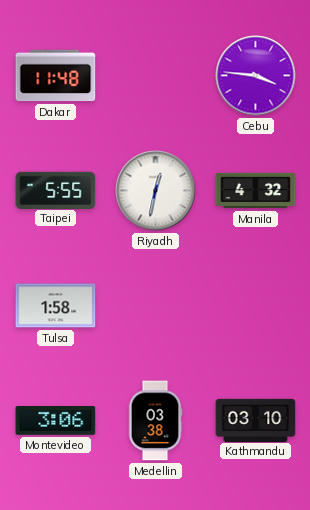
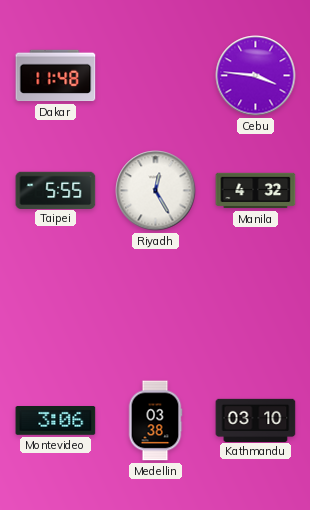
Riyadh: 12:32 -> 12:25 (156, 191)
Tulsa: 1:58 -> none (56, 306)
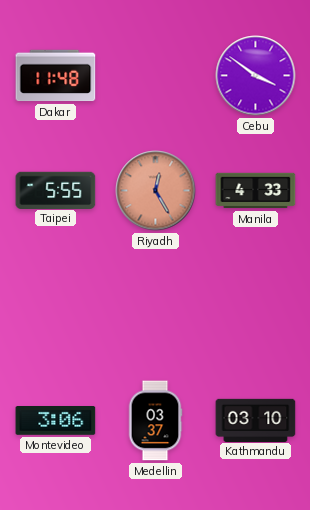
Cebu: 3:46 -> 3:51 (256, 76)
Riyadh dial: white -> salmon (156, 191)
Manila: 4:32 -> 4:33 (256, 191)
Medellin: 03:38 -> 03:37 (155, 421)
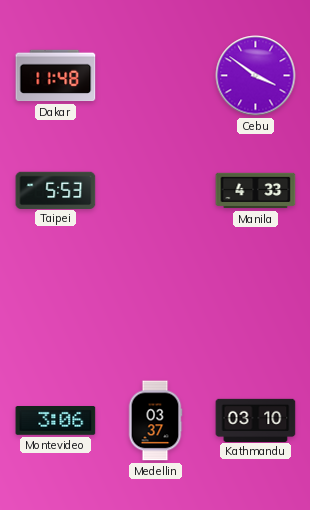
Taipei: 5:55 -> 5:53 (56, 190)
Riyadh: 12:25 -> none (156, 191)
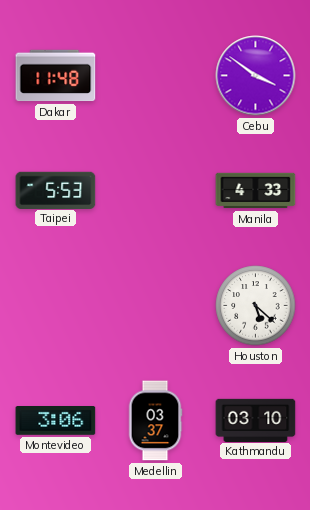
Houston: none -> 5:22 (256, 306)
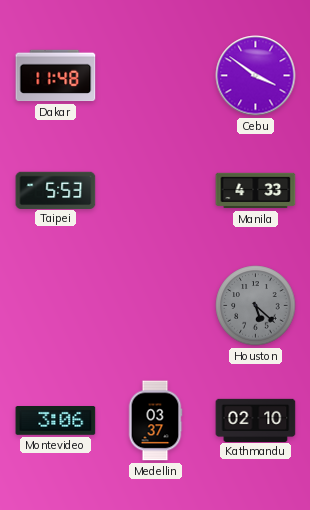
Houston dial: white -> grey (256, 306)
Kathmandu: 03:10 -> 02:10 (256, 420)
